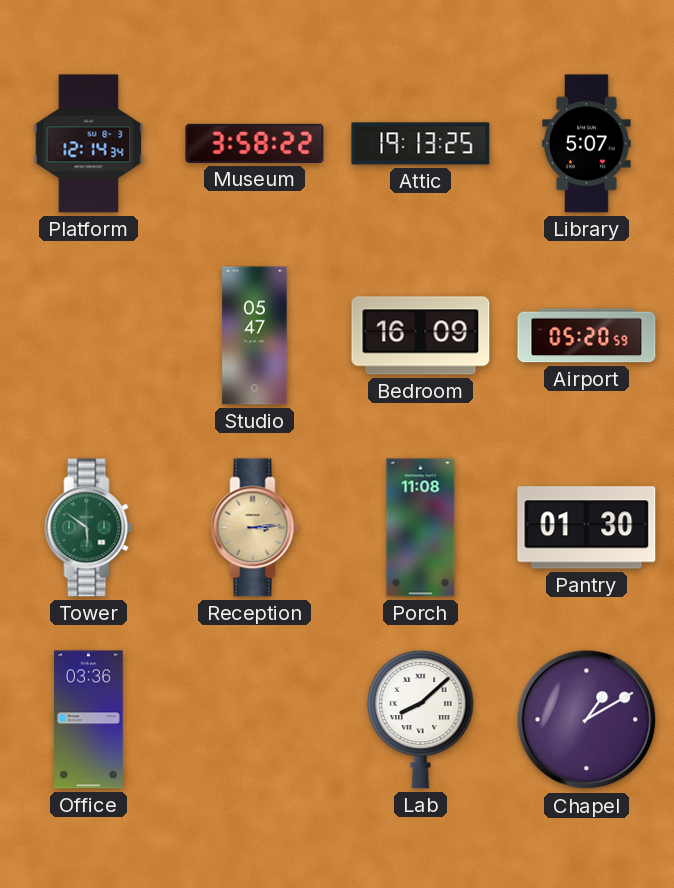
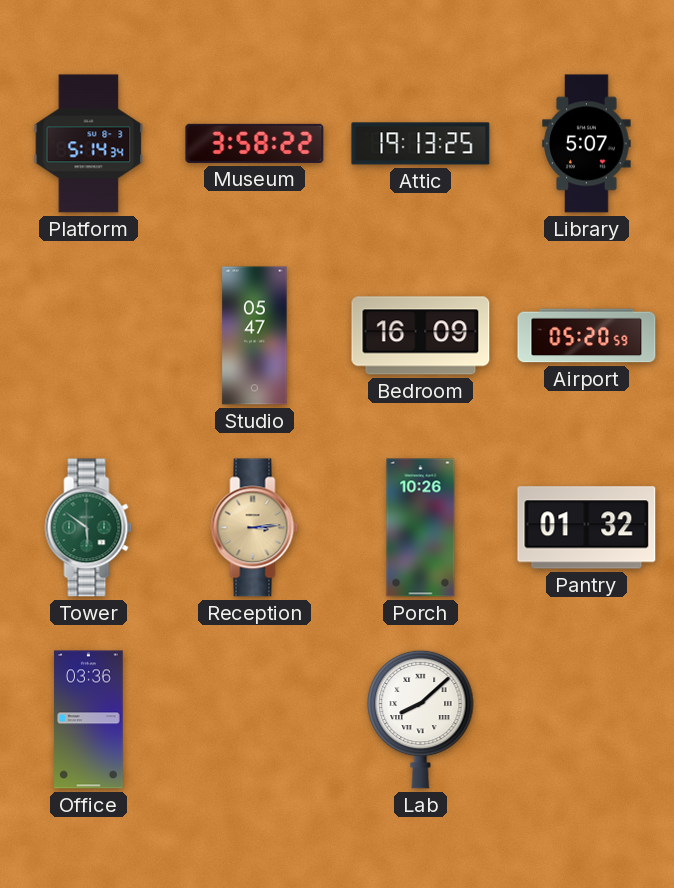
Platform: 12:14 -> 5:14 (89, 144)
Porch: 11:08 -> 10:26 (421, 528)
Pantry: 01:30 -> 01:32 (587, 528)
Chapel: 1:10 -> none (587, 720)
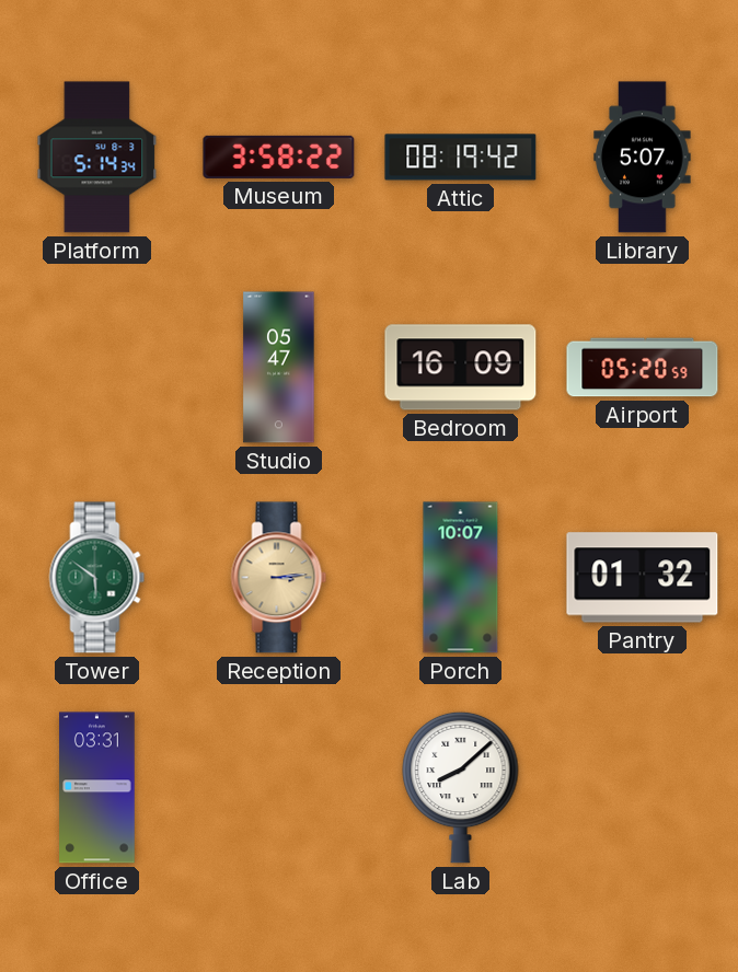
Attic: 19:13 -> 08:19 (461, 158)
Porch: 10:26 -> 10:07 (461, 578)
Office: 03:36 -> 03:31 (97, 788)
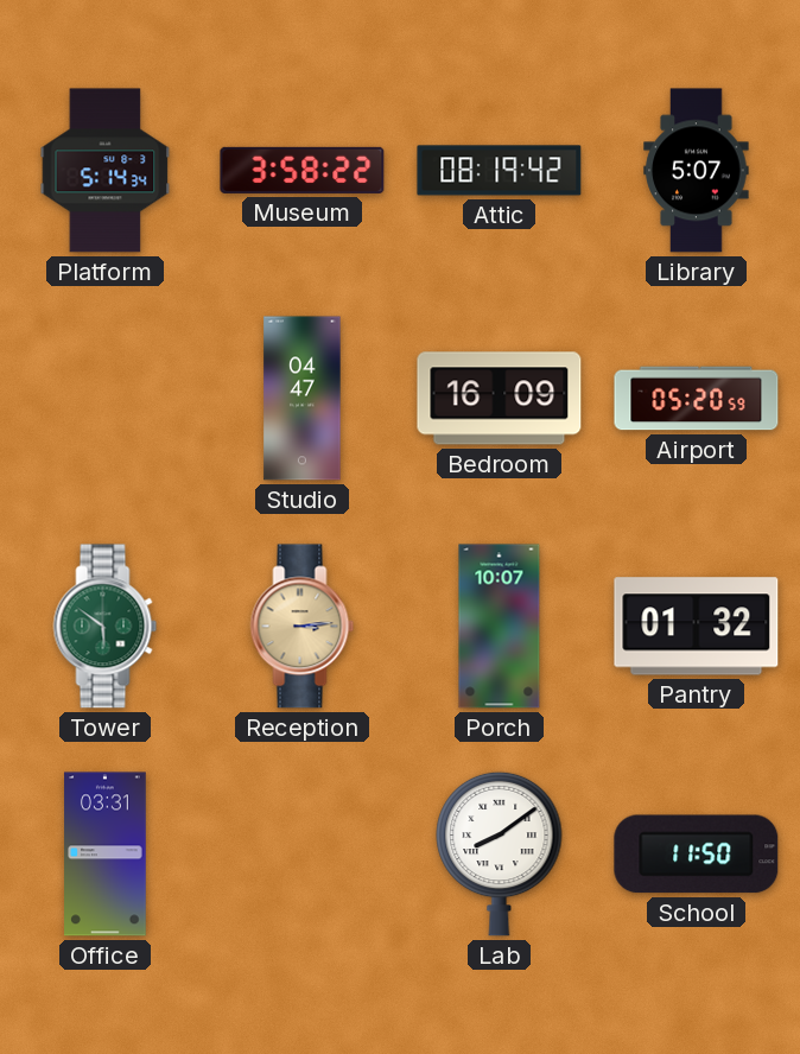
Studio: 05:47 -> 04:47 (303, 399)
Lab: 8:08 -> 8:09 (500, 853)
School: none -> 11:50 (697, 855)
